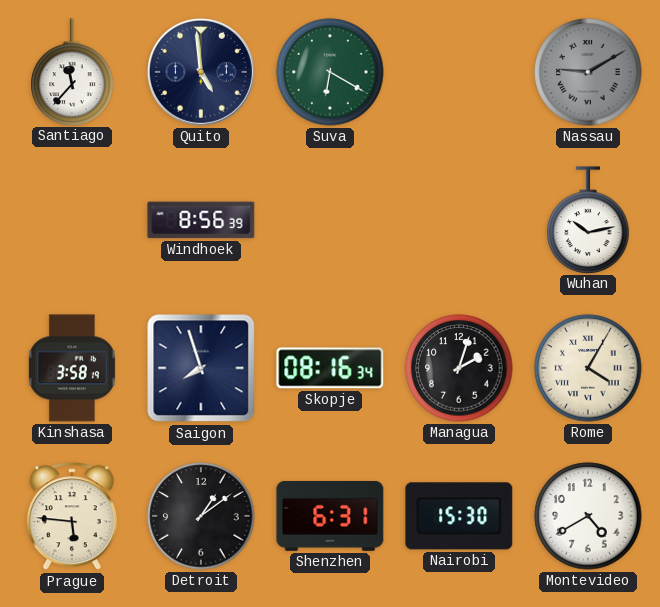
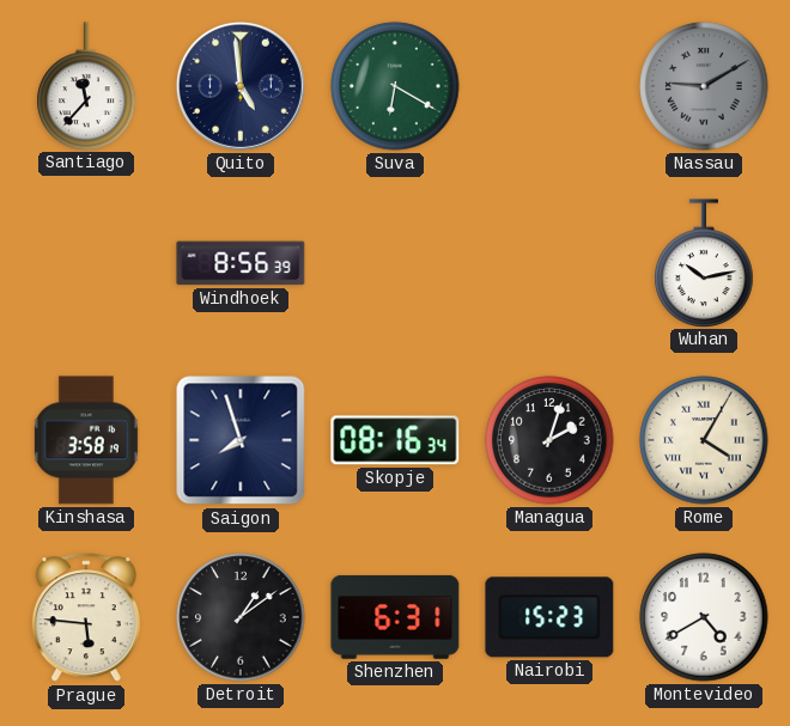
Nairobi: 15:30 -> 15:23 (549, 617)
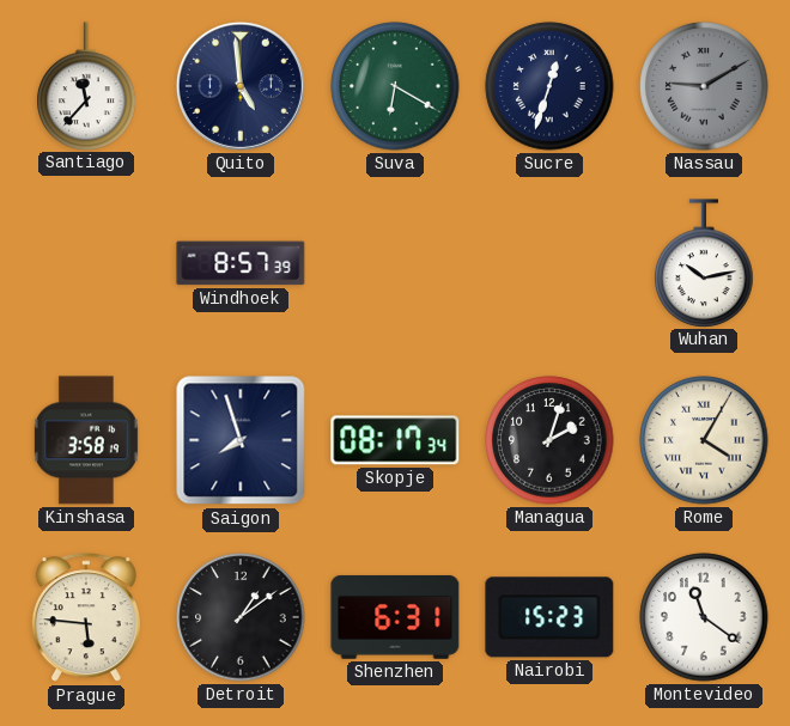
Sucre: none -> 12:33 (549, 86)
Windhoek: 8:56 -> 8:57 (241, 263)
Skopje: 08:16 -> 08:17 (395, 440)
Montevideo: 4:40 -> 11:21 (704, 617)
